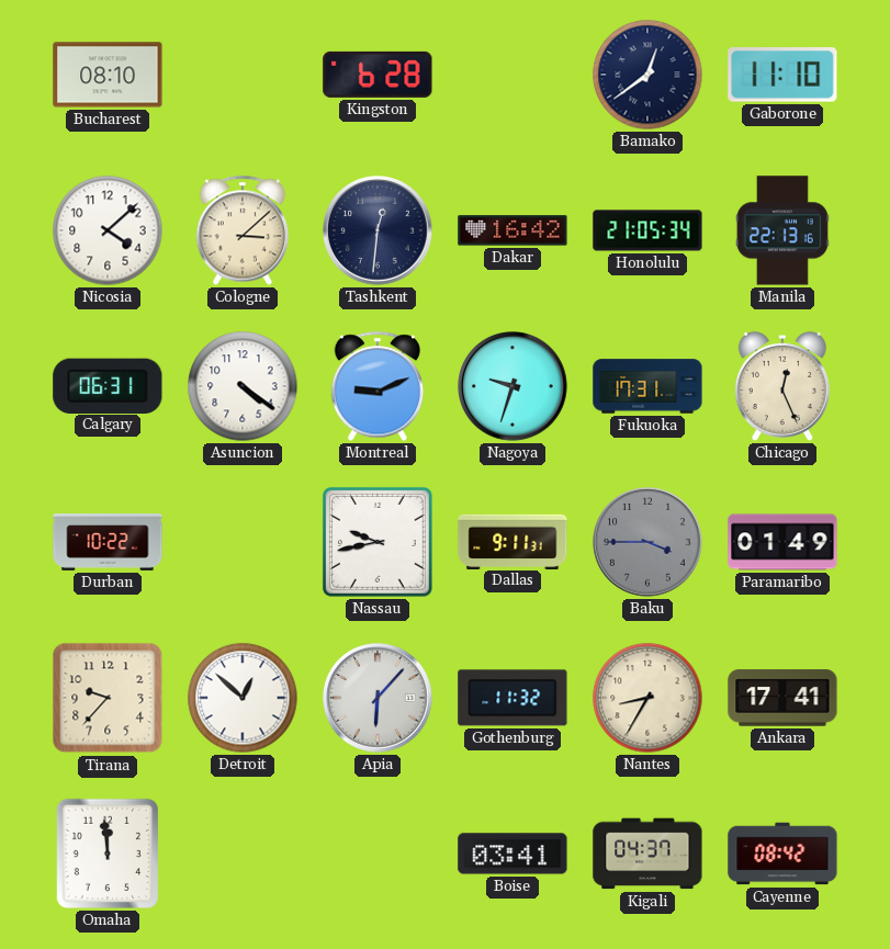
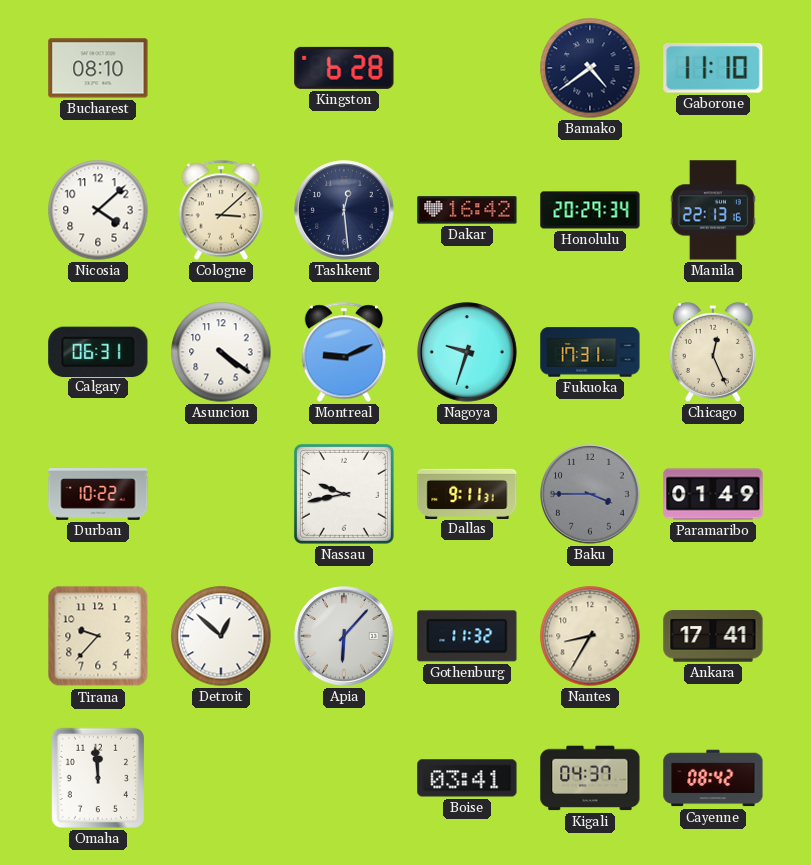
Bamako: 12:39 -> 4:39 (590, 68)
Tashkent: 12:31 -> 12:29 (344, 210)
Honolulu: 21:05 -> 20:29 (590, 210)
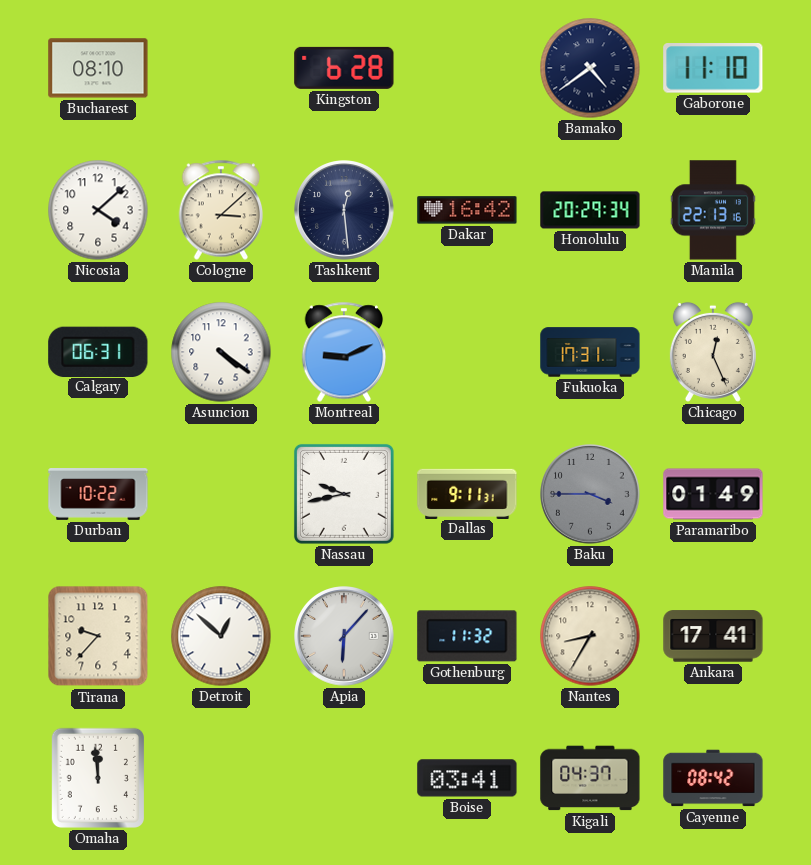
Nagoya: 9:33 -> none (467, 352)
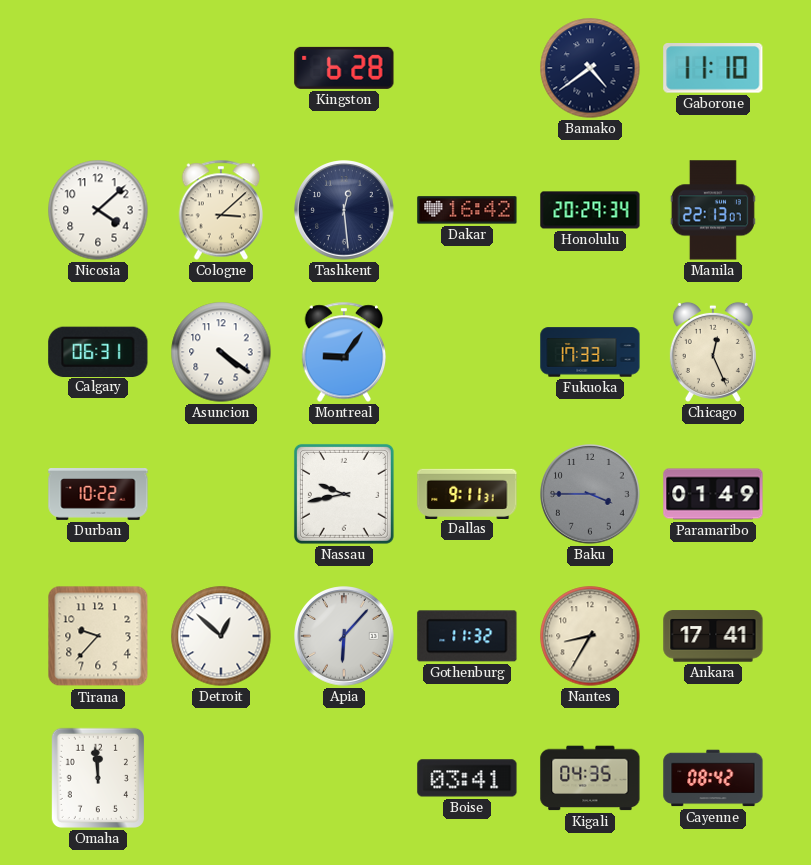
Bucharest: 08:10 -> none (98, 68)
Manila: 22:13:16 -> 22:13:07 (713, 210)
Montreal: 9:11 -> 9:06 (344, 352)
Fukuoka: 17:31 -> 17:33 (590, 352)
Kigali: 04:37 -> 04:35 (590, 778)
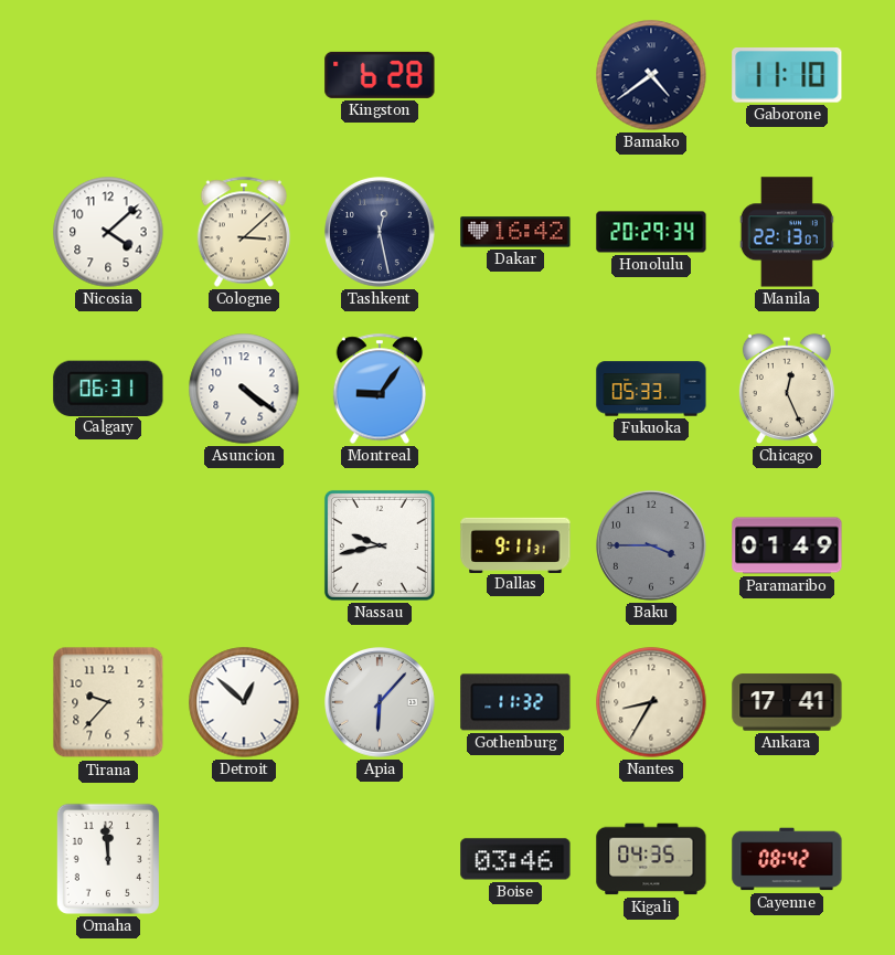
Tashkent: 12:29 -> 12:28 (380, 232)
Fukuoka: 17:33 -> 05:33 (651, 389)
Durban: 10:22 -> none (98, 495)
Boise: 03:41 -> 03:46 (515, 859)
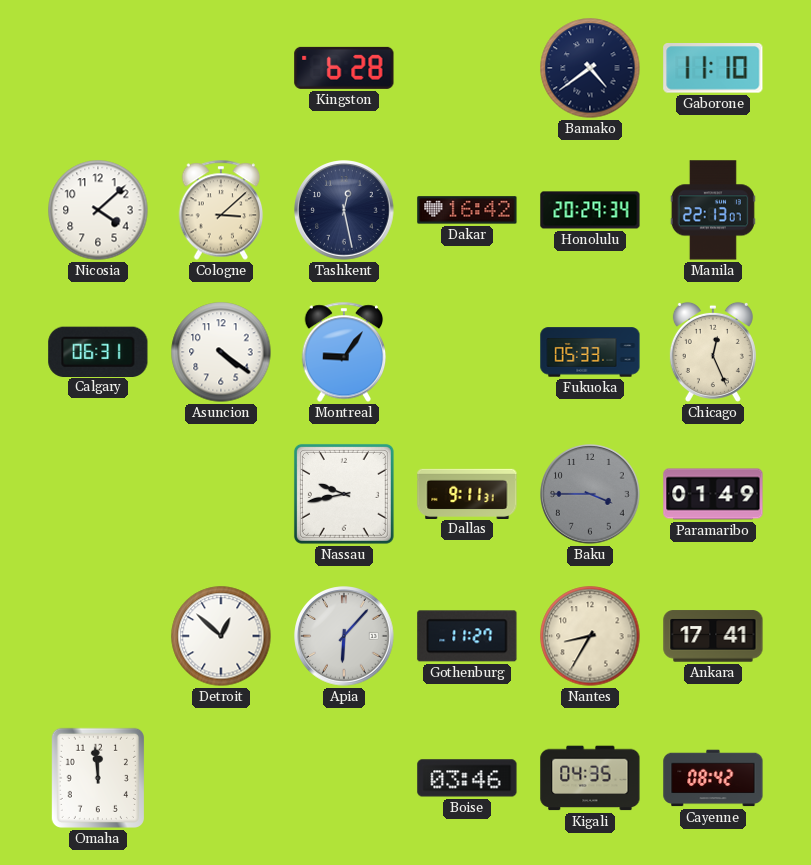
Tirana: 9:37 -> none (108, 702)
Gothenburg: 11:32 -> 11:27 (467, 636)
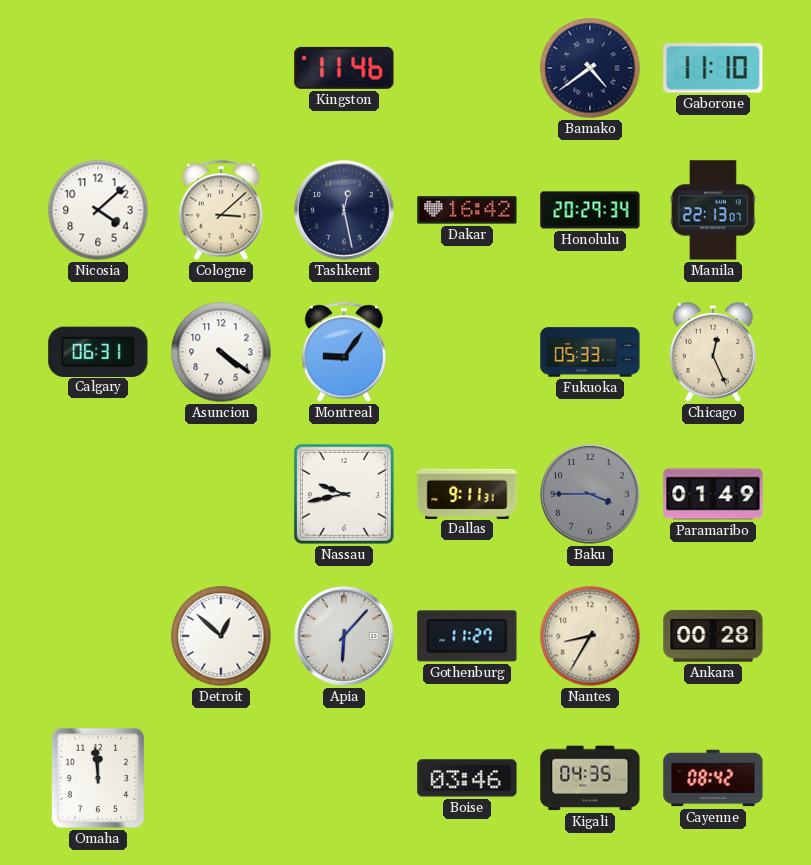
Kingston: 6:28 -> 11:46 (344, 68)
Ankara: 17:41 -> 00:28 (713, 636)
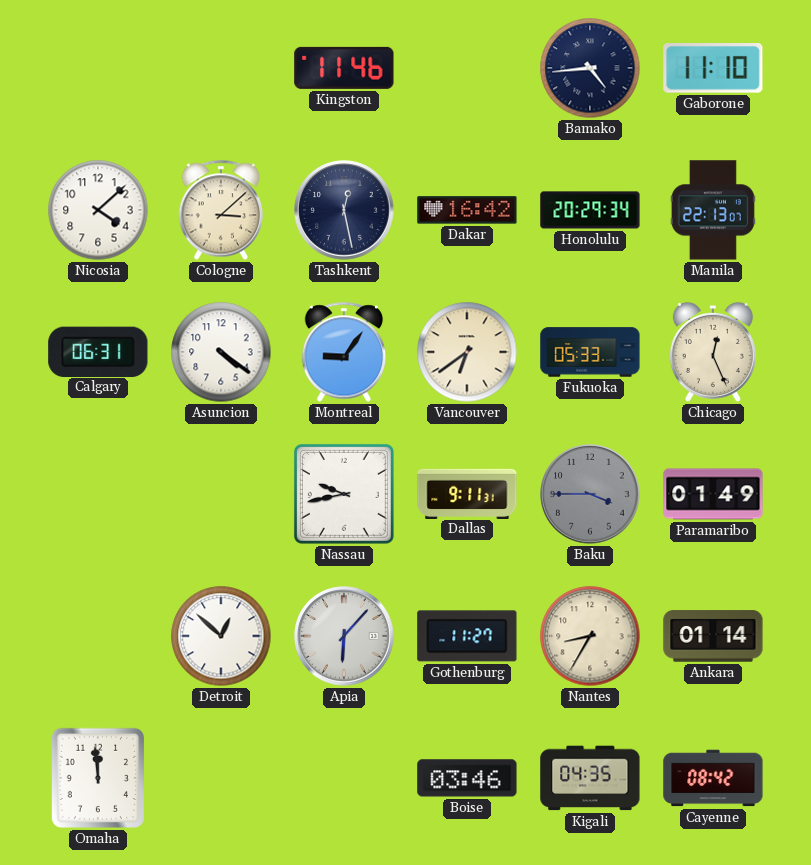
Bamako: 4:39 -> 4:44 (590, 68)
Vancouver: none -> 6:39 (467, 352)
Ankara: 00:28 -> 01:14 (713, 636)
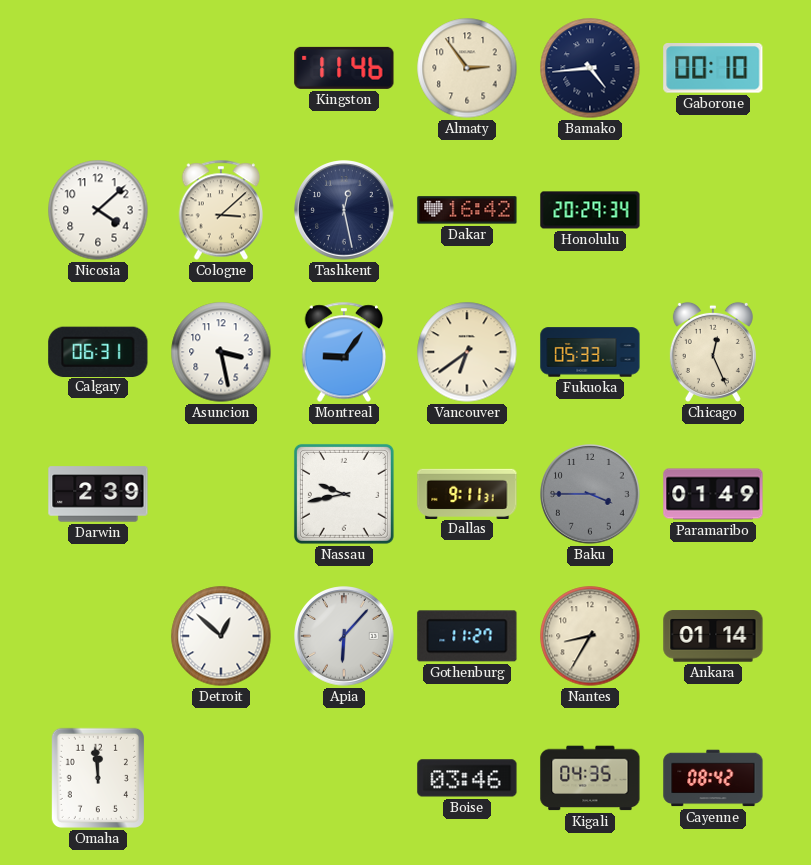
Almaty: none -> 2:54 (467, 68)
Gaborone: 11:10 -> 00:10 (713, 69)
Manila: 22:13 -> none (713, 210)
Asuncion: 4:21 -> 3:28 (221, 352)
Darwin: none -> 2:39 (98, 494)
